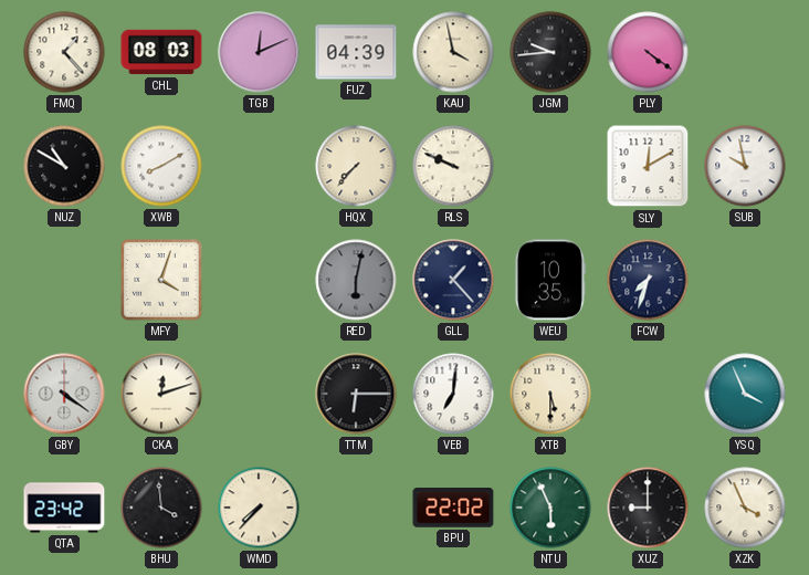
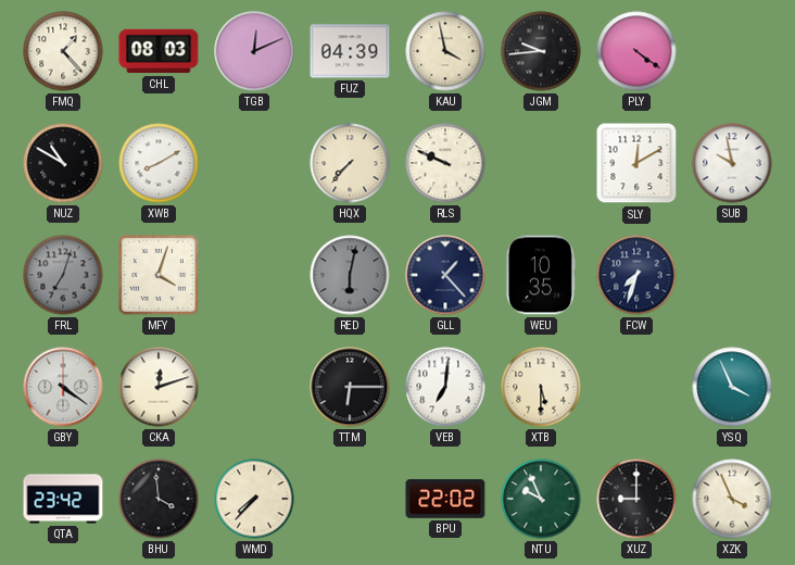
FRL: none -> 7:03 (63, 275)
NTU: 5:56 -> 9:56 (541, 499)
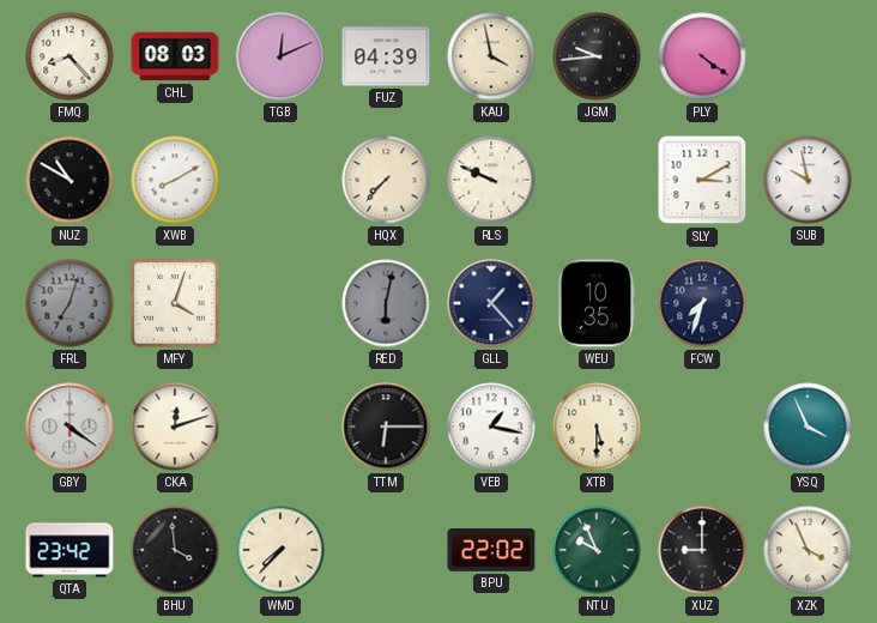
FMQ: 1:23 -> 8:23 (69, 56)
SLY: 12:10 -> 3:10 (702, 180)
VEB: 7:01 -> 1:17 (491, 427)
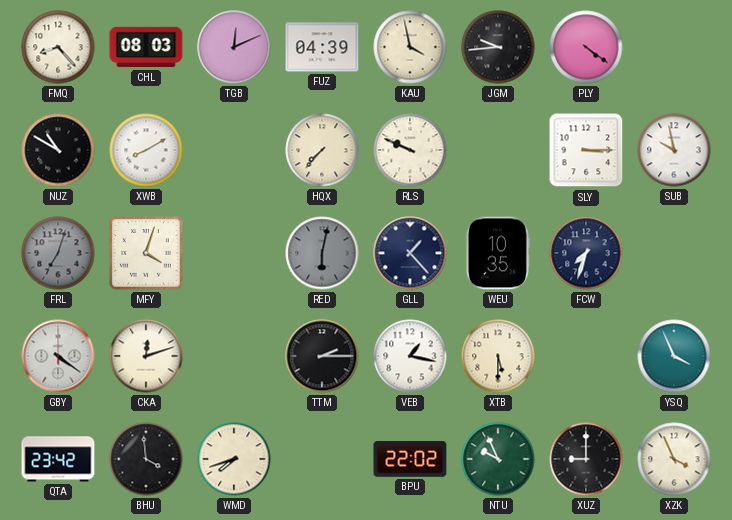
SLY: 3:10 -> 3:15 (586, 150)
TTM: 6:15 -> 2:15 (322, 356)
WMD: 7:37 -> 7:42 (234, 459)
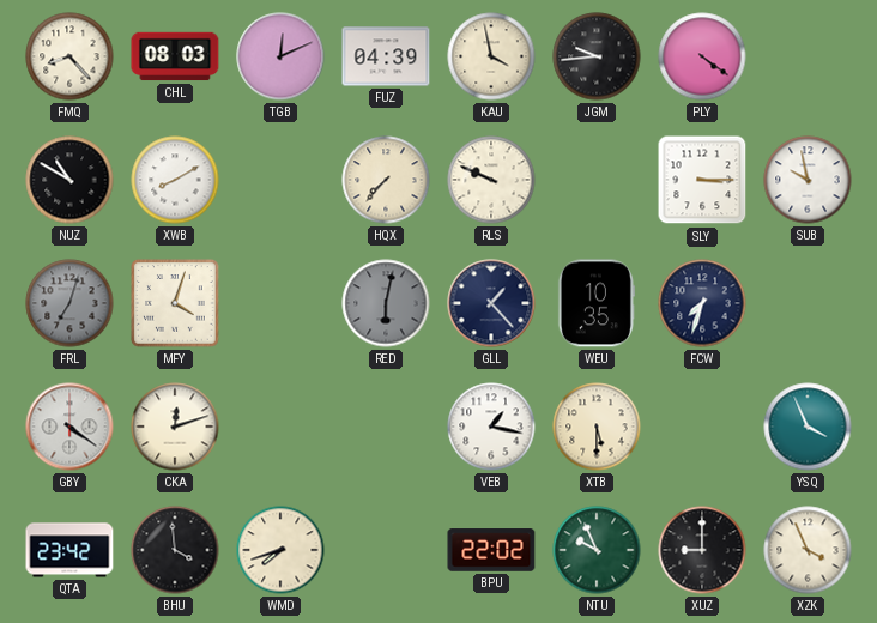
TTM: 2:15 -> none (322, 356)
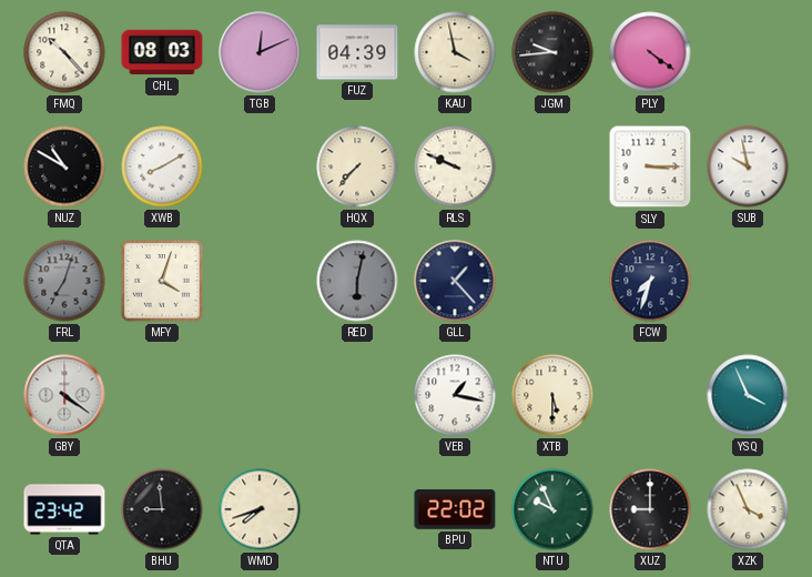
FMQ: 8:23 -> 10:23 (64, 52)
WEU: 10:35 -> none (597, 303)
CKA: 12:12 -> none (175, 427)
BHU: 3:59 -> 8:59 (162, 509)
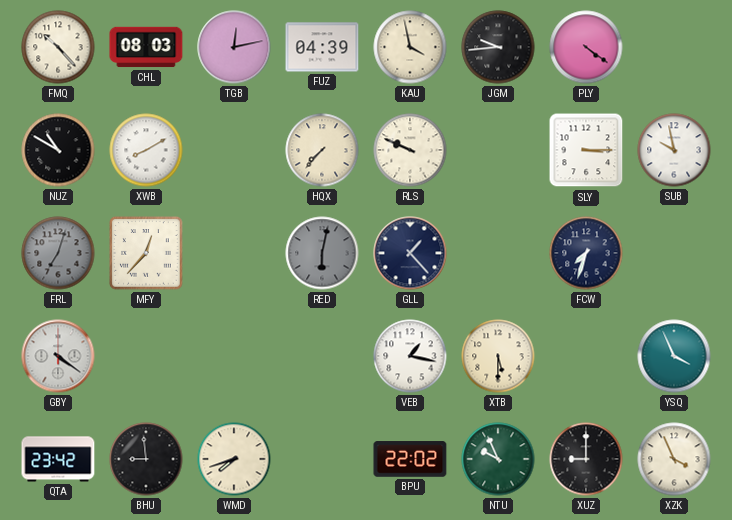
TGB: 12:11 -> 12:13 (234, 47)
MFY: 4:03 -> 12:37 (146, 253)
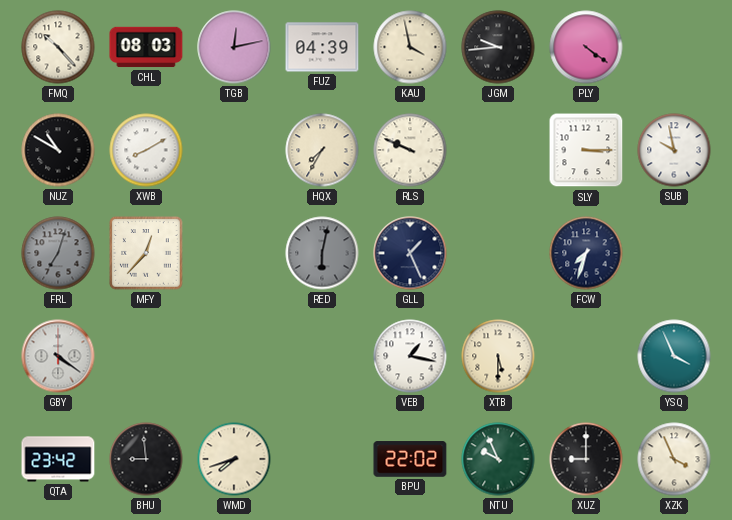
HQX: 7:37 -> 7:35 (322, 150)
GLL: 1:23 -> 1:26 (410, 253)
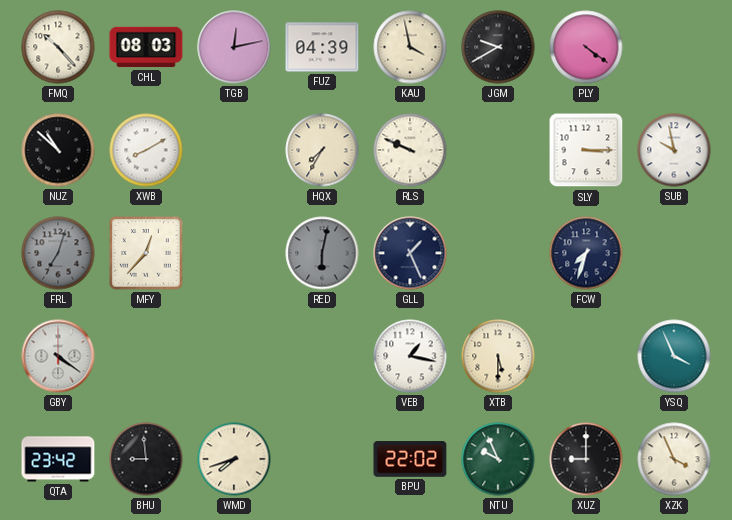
JGM: 9:44 -> 9:40 (498, 47)
NUZ: 10:50 -> 10:52 (58, 150)
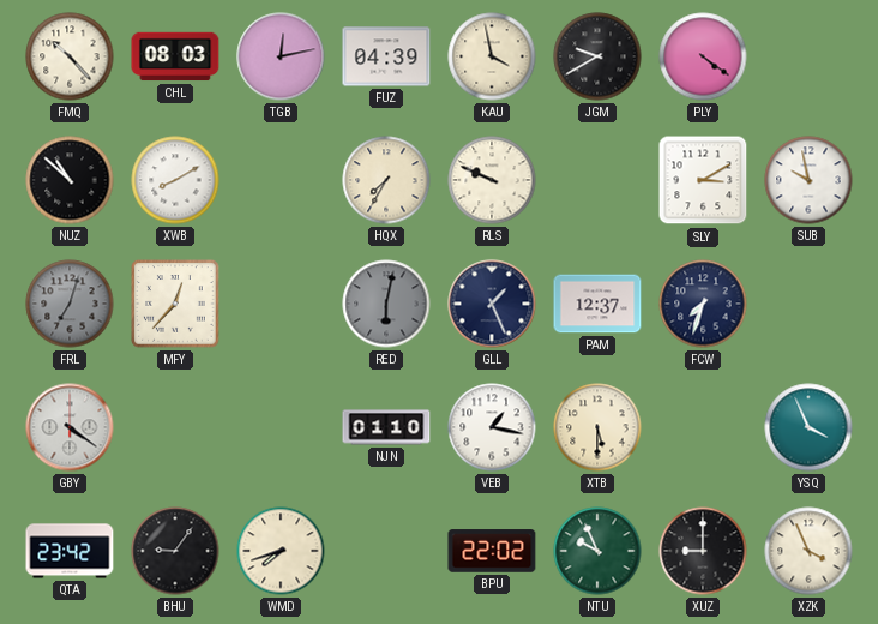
SLY: 3:15 -> 3:10 (703, 180)
PAM: none -> 12:37 (597, 304)
NJN: none -> 01:10 (386, 427)
BHU: 8:59 -> 9:06 (175, 551)
